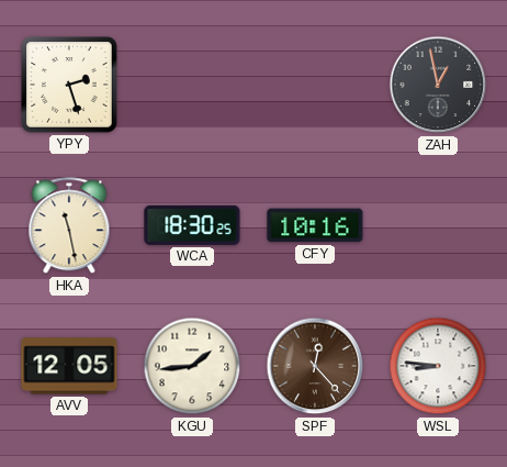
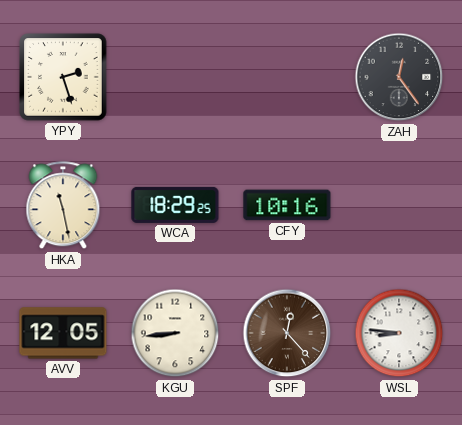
ZAH: 12:58 -> 12:24 (399, 77)
WCA: 18:30 -> 18:29 (175, 205)
KGU: 1:44 -> 8:44 (175, 333)
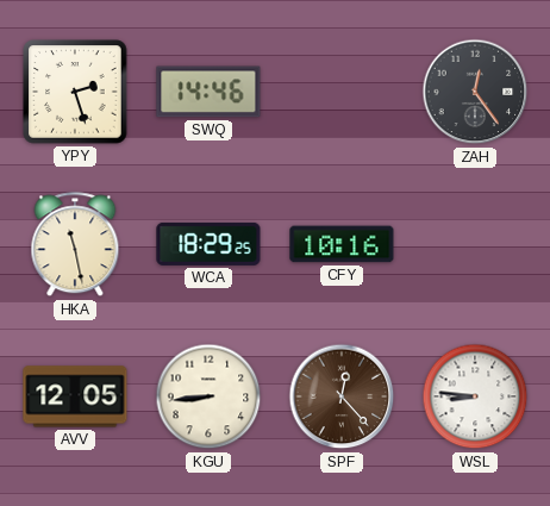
SWQ: none -> 14:46 (208, 92)
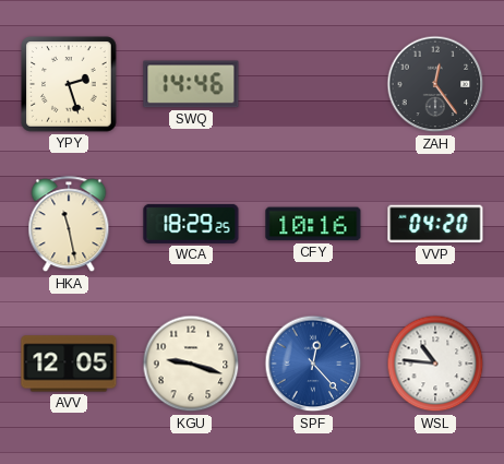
VVP: none -> 04:20 (435, 224)
KGU: 8:44 -> 9:18 (191, 364)
SPF dial: brown -> blue (313, 364)
WSL: 8:46 -> 10:46 (435, 364)
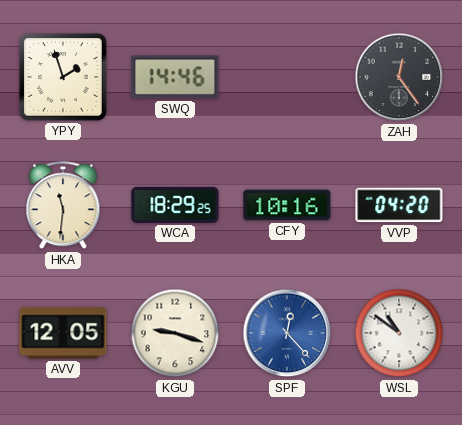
YPY: 2:27 -> 1:57 (63, 77)
HKA: 11:28 -> 11:31 (63, 206)
WSL: 10:46 -> 10:51 (399, 333)
